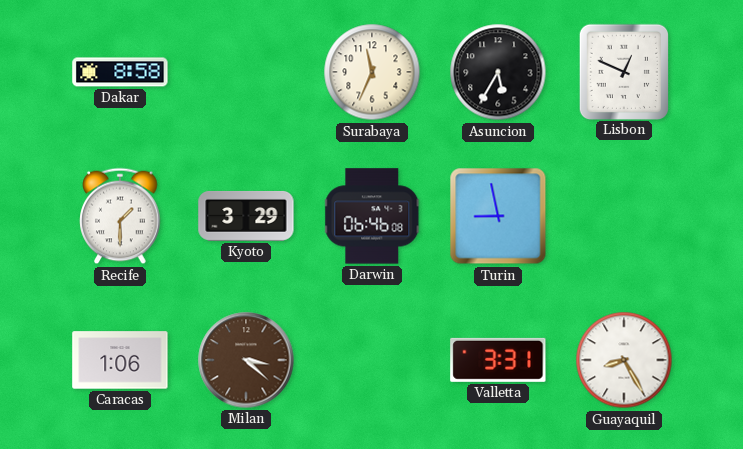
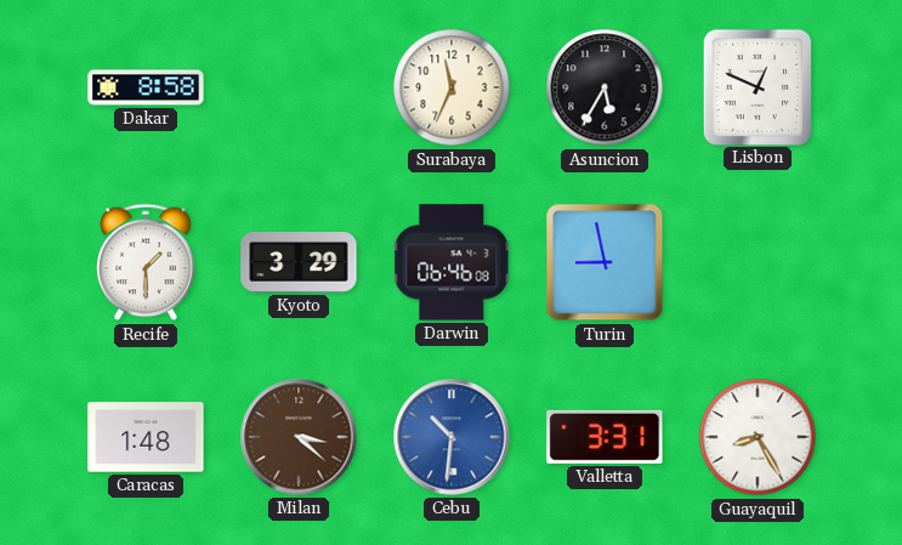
Caracas: 1:06 -> 1:48 (146, 437)
Cebu: none -> 10:31 (452, 437)
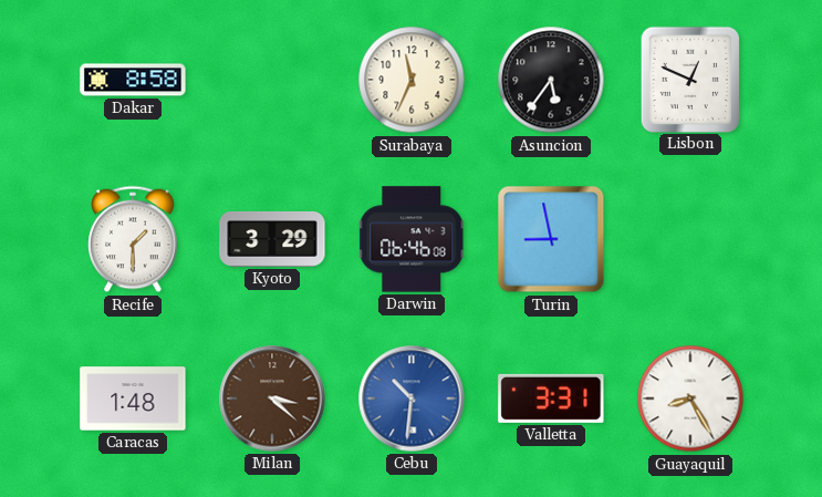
Asuncion: 5:35 -> 5:36 (551, 80)
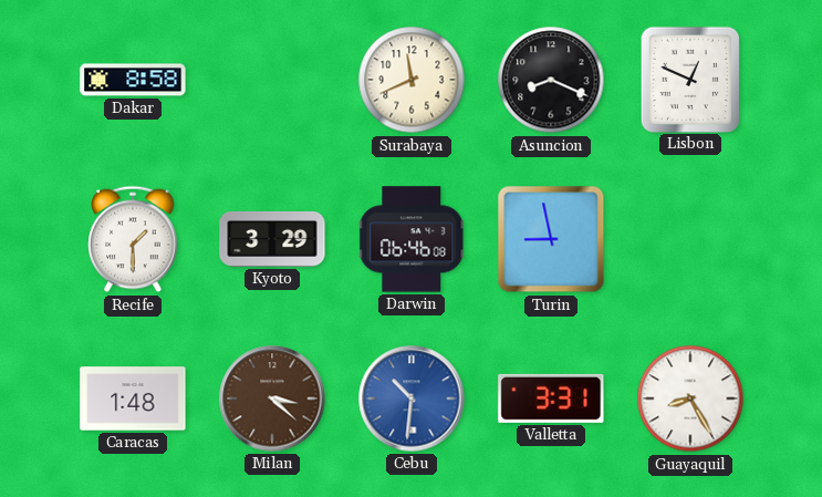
Surabaya: 11:34 -> 11:41 (412, 80)
Asuncion: 5:36 -> 8:19 (551, 80)
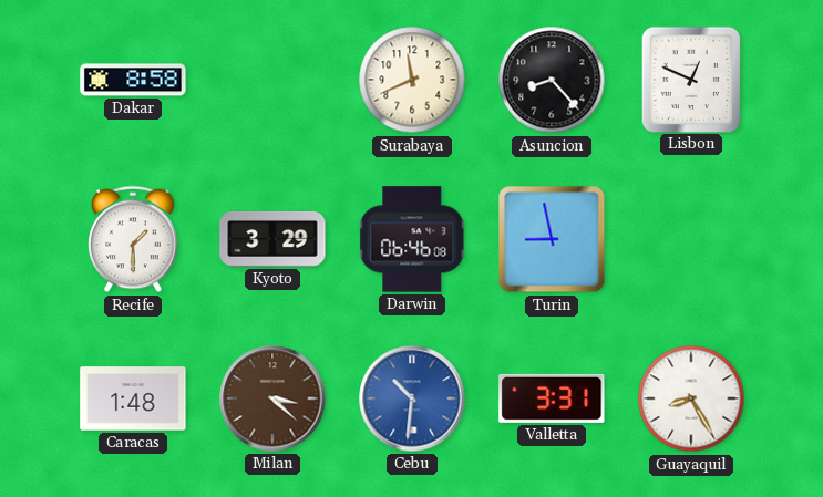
Asuncion: 8:19 -> 8:23 (552, 80)
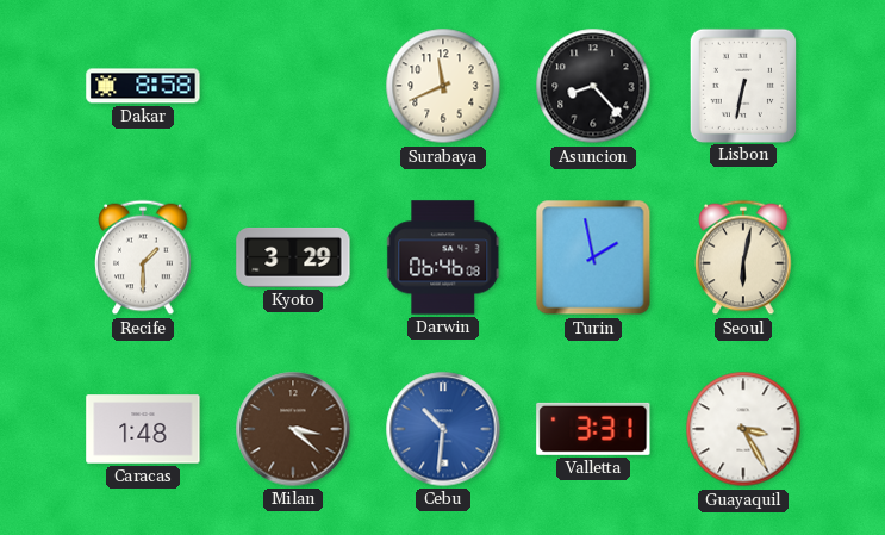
Lisbon: 12:49 -> 6:32 (742, 85)
Turin: 8:58 -> 1:58 (593, 257)
Seoul: none -> 6:02 (743, 257)
Guayaquil: 8:25 -> 3:25 (743, 429)
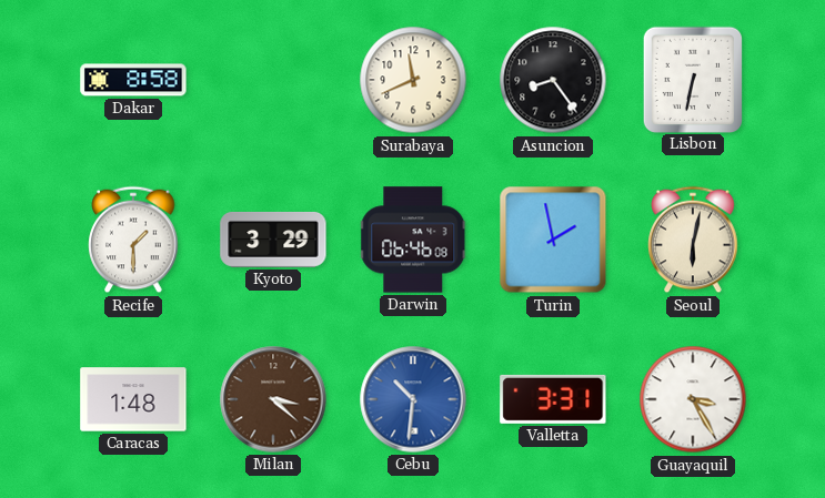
Asuncion: 8:23 -> 8:24 (553, 80)
